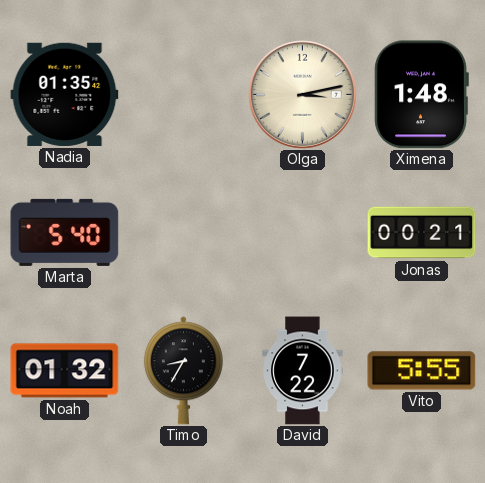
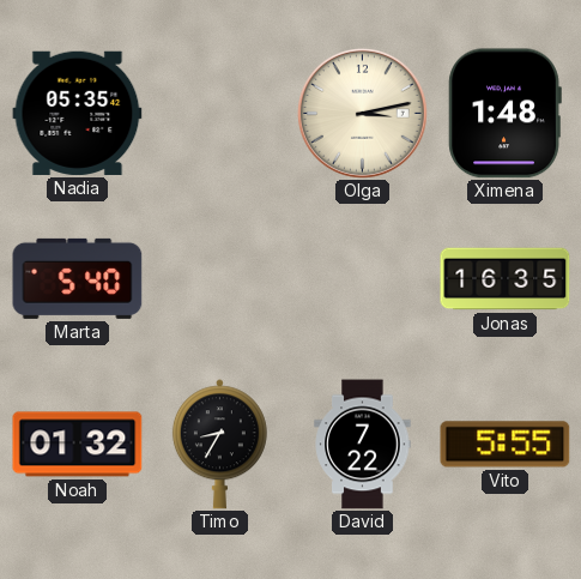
Nadia: 01:35 -> 05:35 (78, 113)
Jonas: 00:21 -> 16:35 (506, 279)
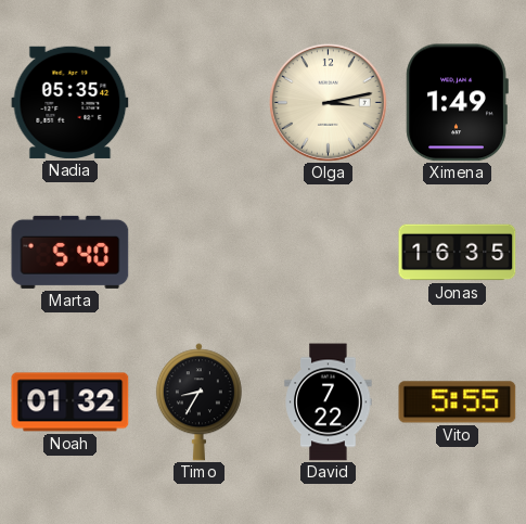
Ximena: 1:48 -> 1:49 (457, 103)
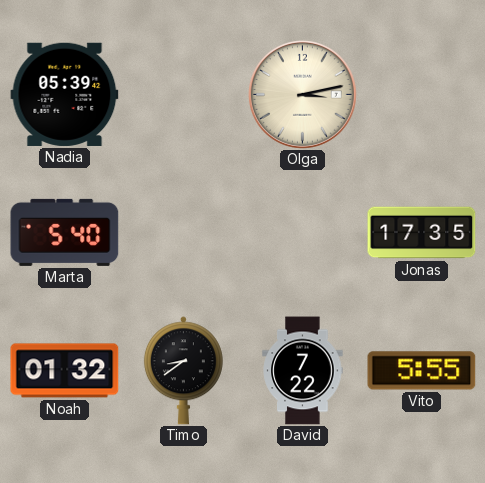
Nadia: 05:35 -> 05:39 (65, 94)
Ximena: 1:49 -> none (457, 103)
Jonas: 16:35 -> 17:35 (422, 233)
Timo: 8:35 -> 8:39 (183, 371)
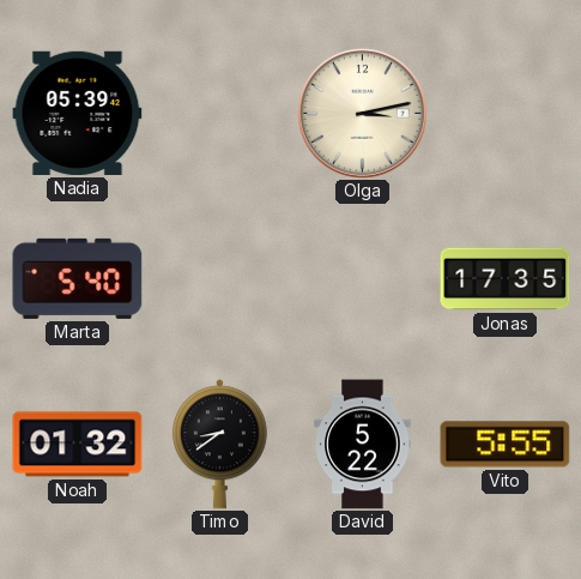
David: 7:22 -> 5:22 (363, 445)
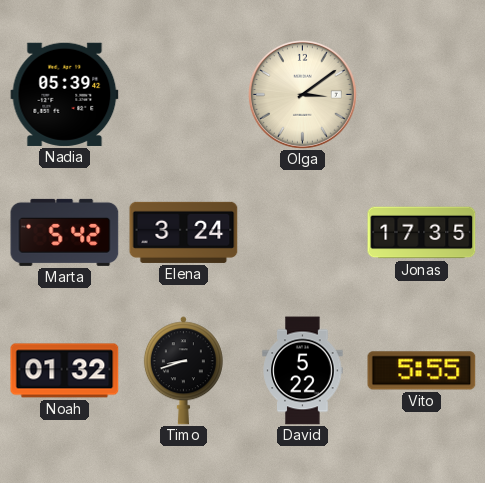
Olga: 3:13 -> 3:09 (302, 94)
Marta: 5:40 -> 5:42 (65, 232)
Elena: none -> 3:24 (184, 232)
Timo: 8:39 -> 8:42 (183, 371)
